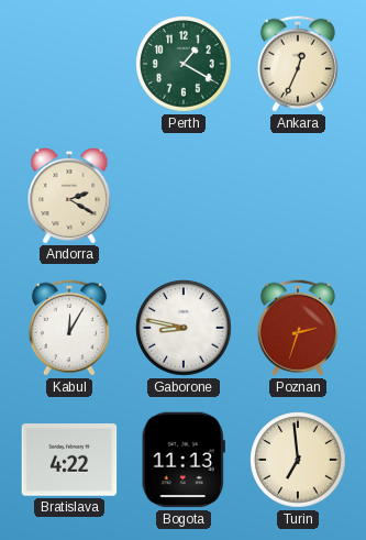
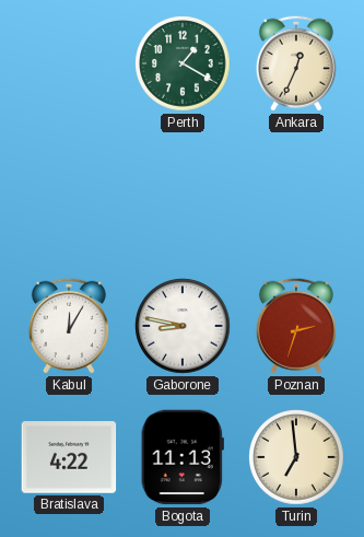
Andorra: 2:20 -> none (69, 195)
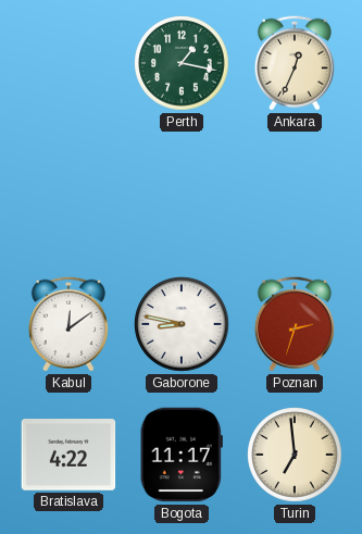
Perth: 1:20 -> 1:17 (182, 63)
Kabul: 12:05 -> 12:09 (68, 324)
Bogota: 11:13 -> 11:17 (182, 455)
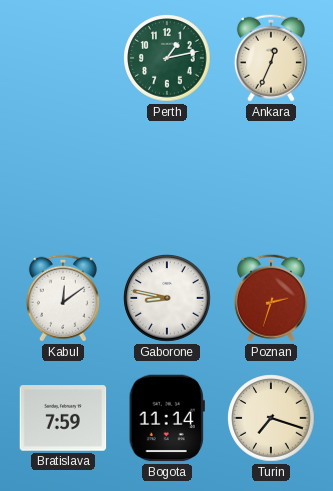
Perth: 1:17 -> 1:13 (167, 58)
Bratislava: 4:22 -> 7:59 (63, 418)
Bogota: 11:17 -> 11:14 (167, 418)
Turin: 6:59 -> 7:18 (271, 418)
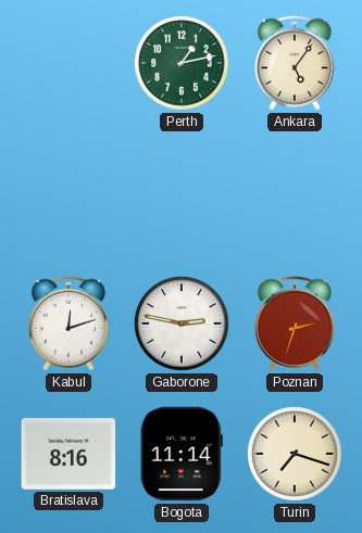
Ankara: 12:34 -> 5:06 (295, 63)
Kabul: 12:09 -> 12:12 (68, 323)
Gaborone: 8:47 -> 2:47 (182, 323)
Bratislava: 7:59 -> 8:16 (68, 454)
